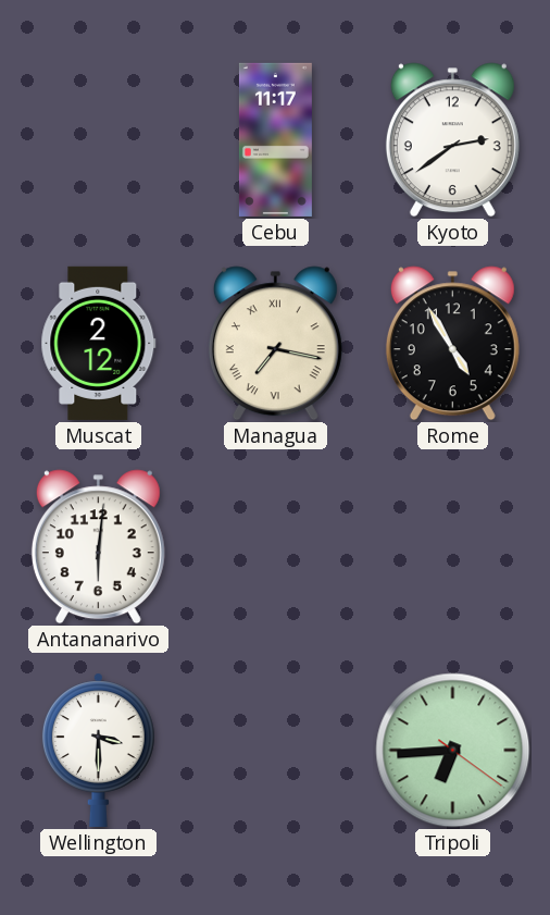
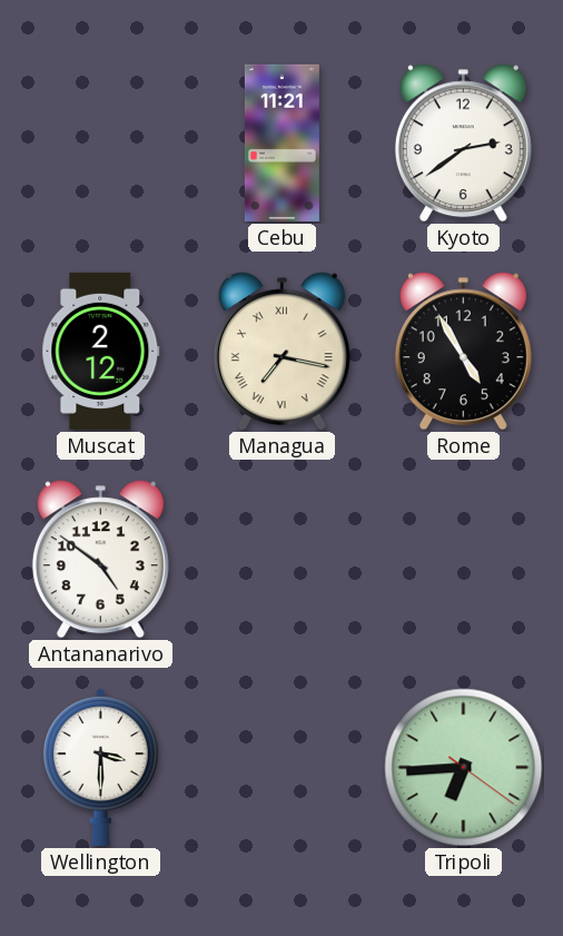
Cebu: 11:17 -> 11:21 (281, 142)
Antananarivo: 6:01 -> 4:51 (100, 560)
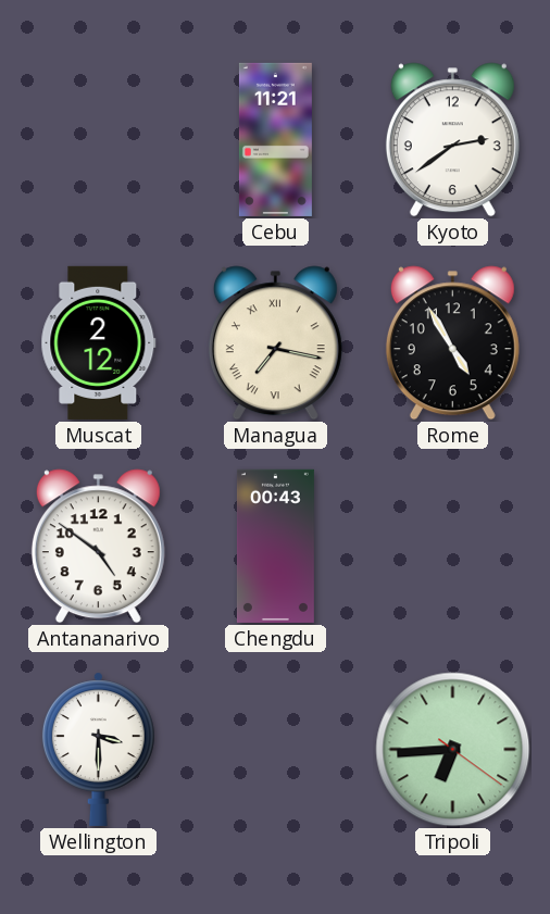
Chengdu: none -> 00:43 (275, 546)
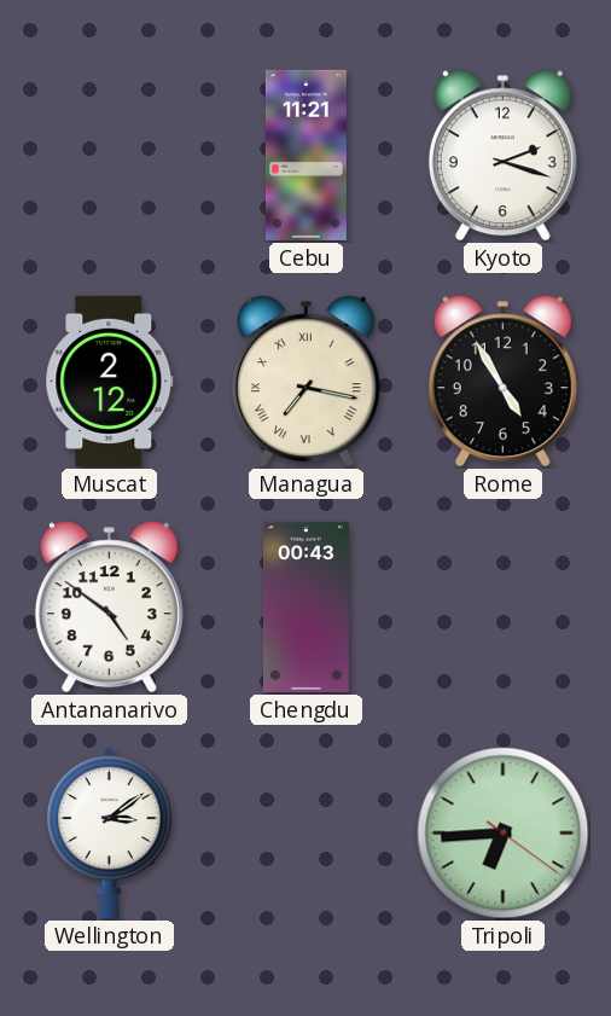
Kyoto: 2:39 -> 2:18 (502, 156)
Wellington: 3:30 -> 3:09 (109, 832)
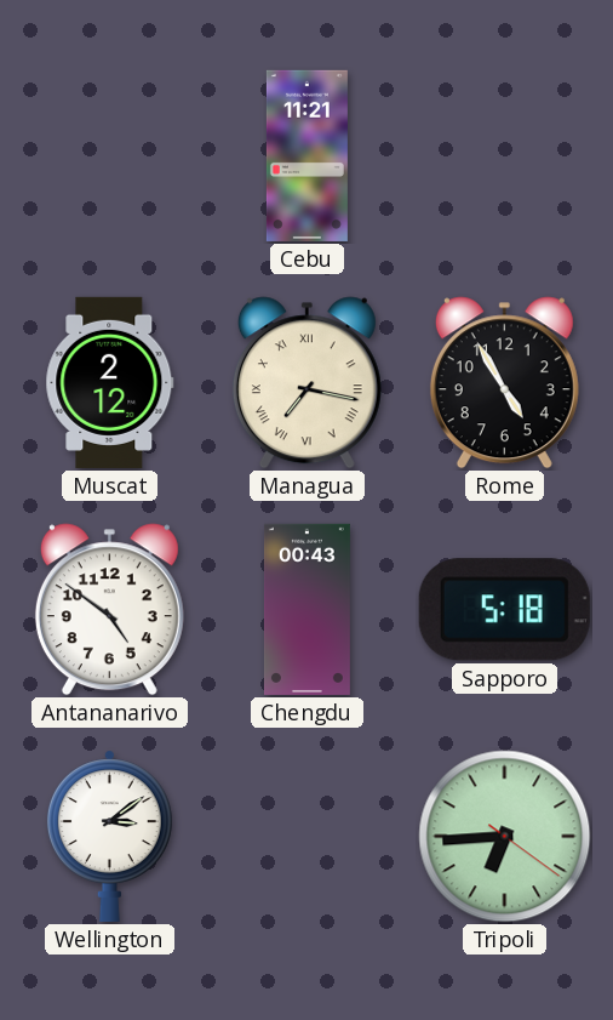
Kyoto: 2:18 -> none (502, 156)
Sapporo: none -> 5:18 (504, 610)
